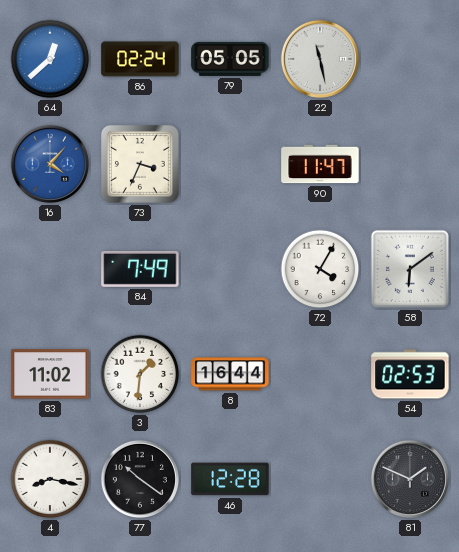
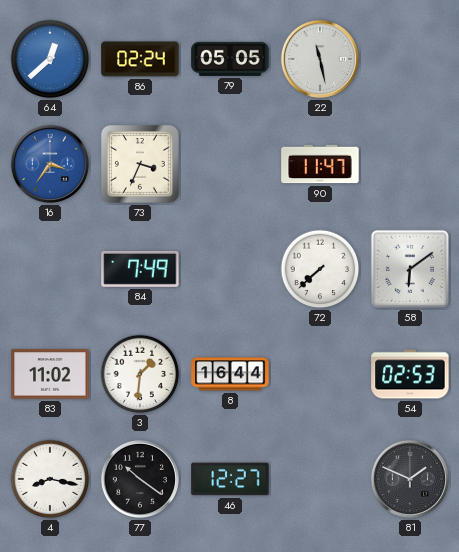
16: 4:07 -> 3:36 (50, 164)
72: 4:05 -> 7:38 (320, 269)
46: 12:28 -> 12:27 (230, 479)
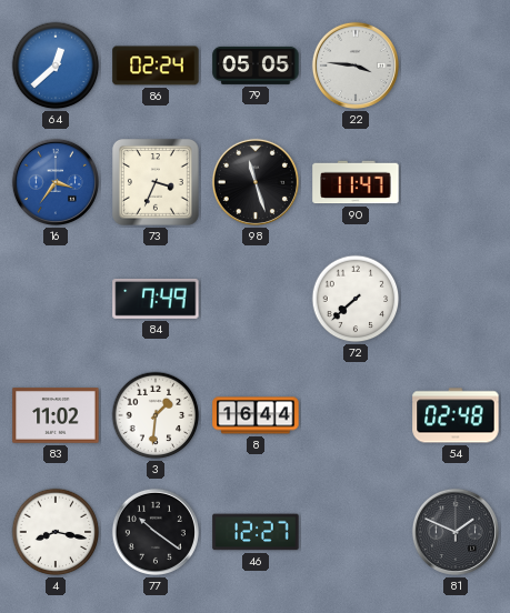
22: 11:28 -> 3:46 (356, 66)
98: none -> 11:27 (256, 182)
58: 6:09 -> none (410, 269)
54: 02:53 -> 02:48 (456, 415)
